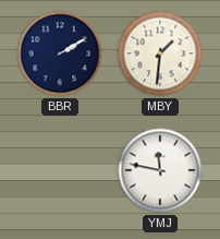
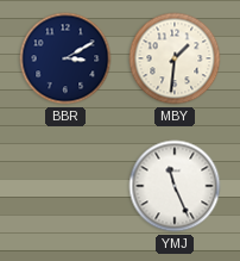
BBR: 2:10 -> 3:10 (65, 58)
YMJ: 11:47 -> 11:26 (175, 186)
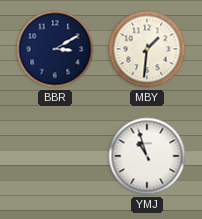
YMJ: 11:26 -> 10:57 (147, 156)
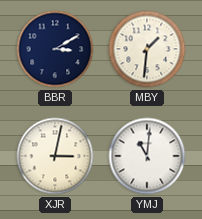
XJR: none -> 3:02 (55, 156)
YMJ: 10:57 -> 11:01 (147, 156)
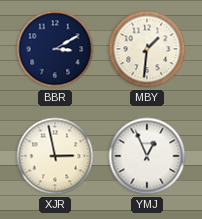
XJR: 3:02 -> 2:58 (55, 156)
YMJ: 11:01 -> 12:56 (147, 156)
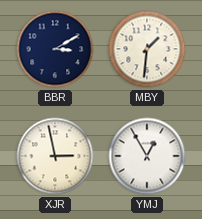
YMJ: 12:56 -> 12:55 (147, 156)
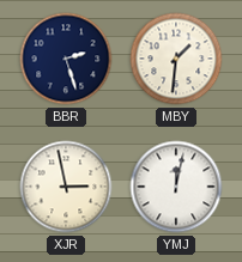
BBR: 3:10 -> 2:27 (66, 59)
YMJ: 12:55 -> 12:02 (176, 187)
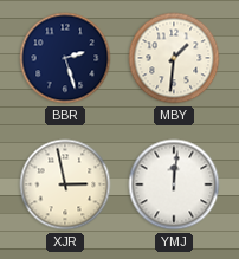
YMJ: 12:02 -> 12:01 (174, 184)
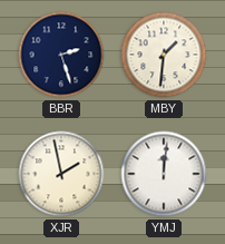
XJR: 2:58 -> 1:58 (61, 174)
